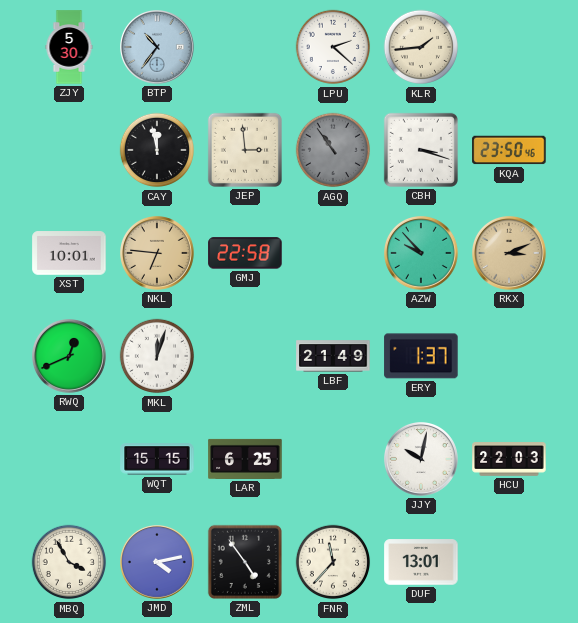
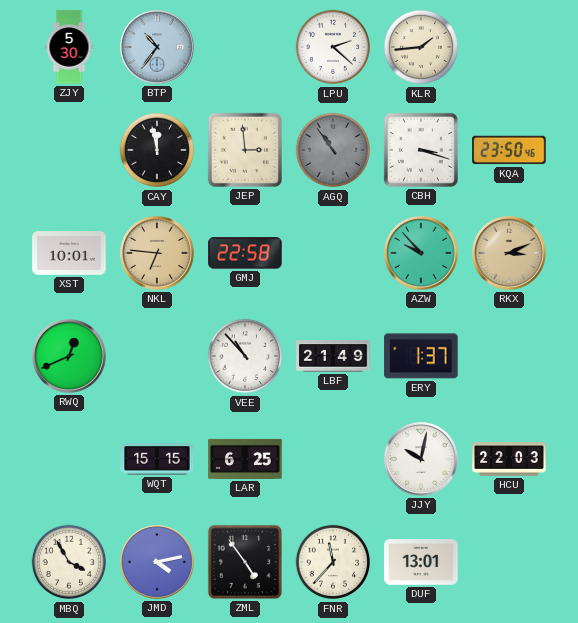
MKL: 12:03 -> none (157, 356)
VEE: none -> 10:53 (245, 356)
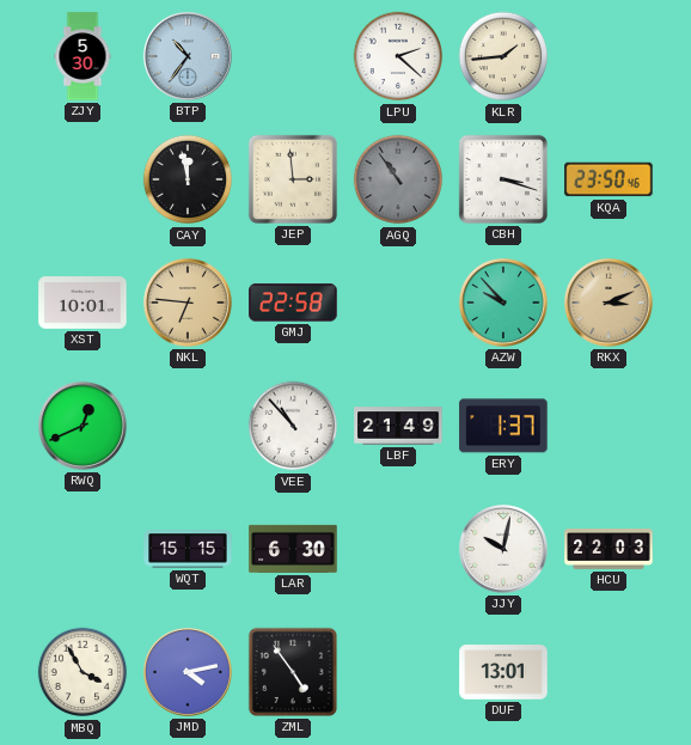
LAR: 6:25 -> 6:30 (293, 549)
FNR: 11:37 -> none (333, 562)
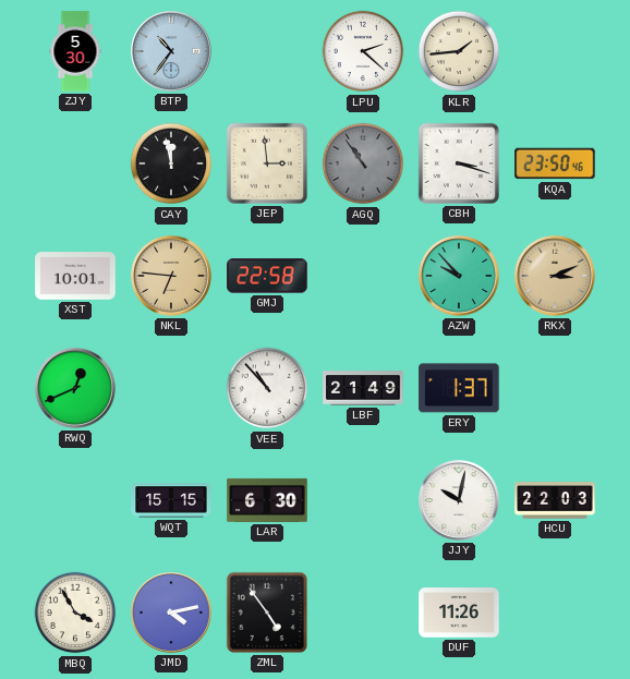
DUF: 13:01 -> 11:26 (459, 613)
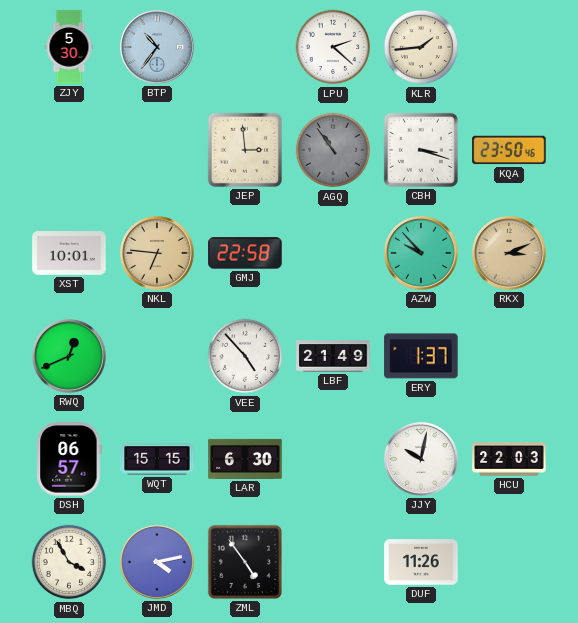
CAY: 11:58 -> none (171, 163)
VEE: 10:53 -> 4:53 (245, 356)
DSH: none -> 06:57 (69, 459)
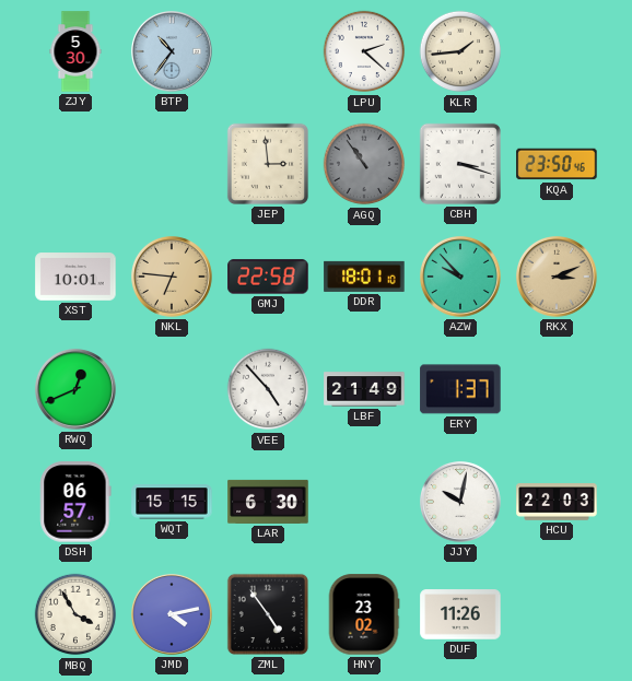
DDR: none -> 18:01 (364, 277)
HNY: none -> 23:02 (364, 614)
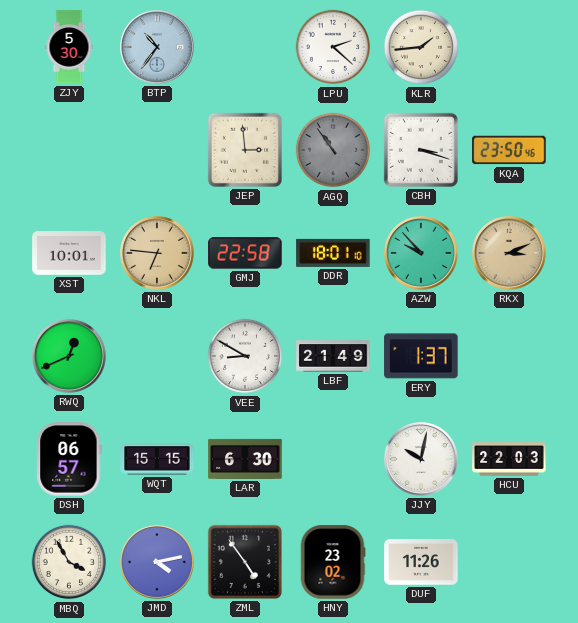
VEE: 4:53 -> 8:50 (245, 356)
